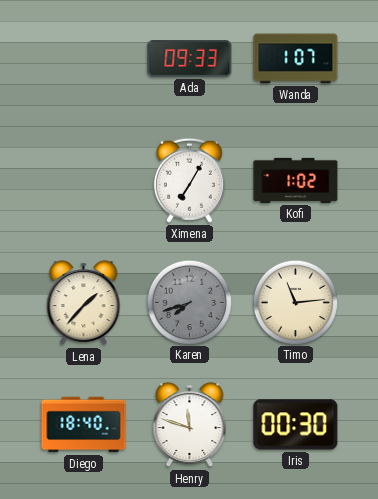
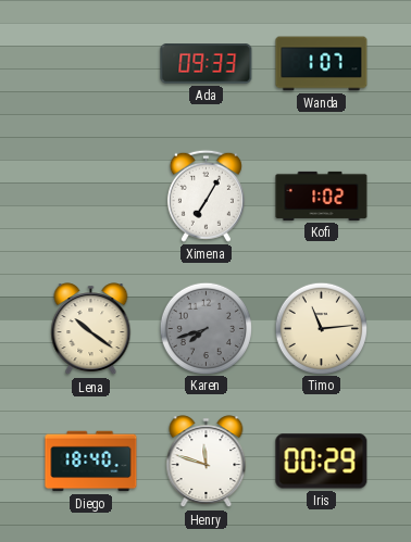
Lena: 1:37 -> 10:21 (91, 329)
Iris: 00:30 -> 00:29 (322, 462)
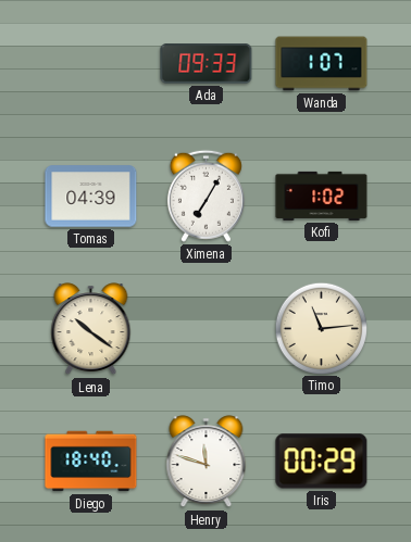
Tomas: none -> 04:39 (91, 197)
Karen: 7:42 -> none (205, 328)
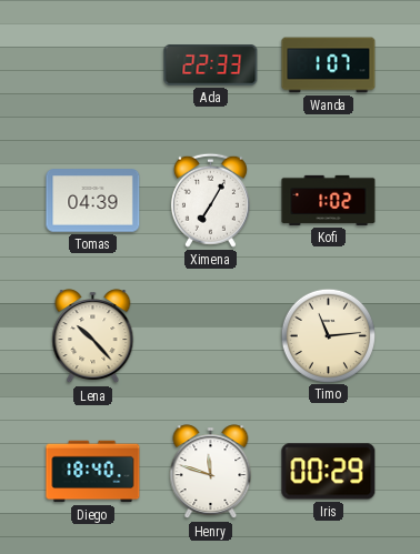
Ada: 09:33 -> 22:33 (211, 66)
Lena: 10:21 -> 10:23 (93, 336)
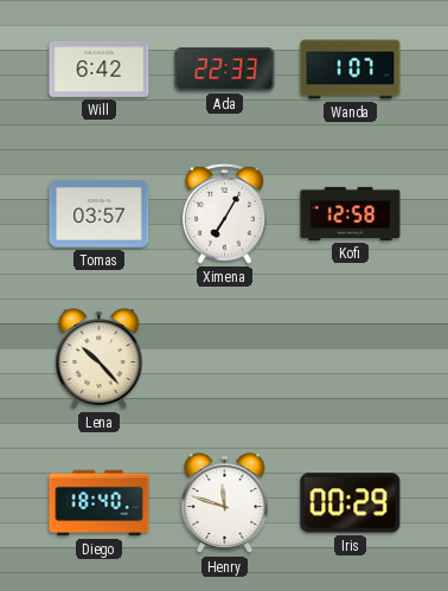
Will: none -> 6:42 (100, 69)
Tomas: 04:39 -> 03:57 (100, 214)
Kofi: 1:02 -> 12:58 (351, 213)
Timo: 11:14 -> none (328, 335)
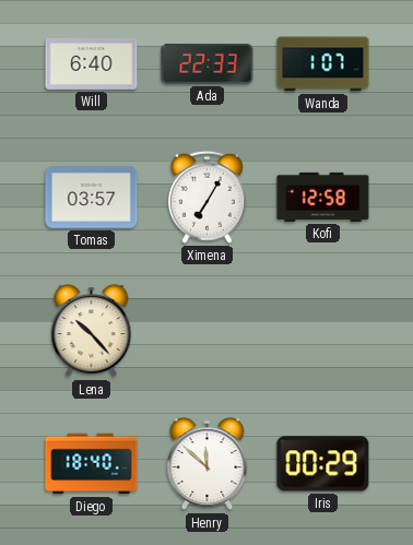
Will: 6:42 -> 6:40 (92, 63)
Henry: 11:48 -> 11:52 (208, 464)
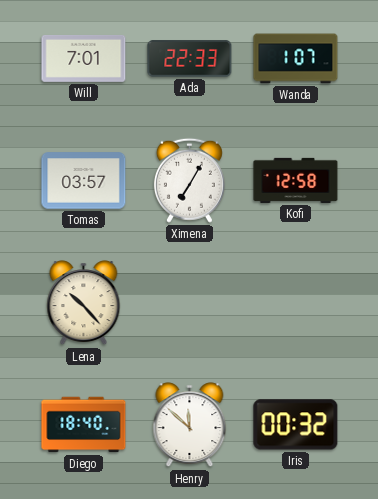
Will: 6:40 -> 7:01 (84, 58)
Iris: 00:29 -> 00:32 (296, 425)
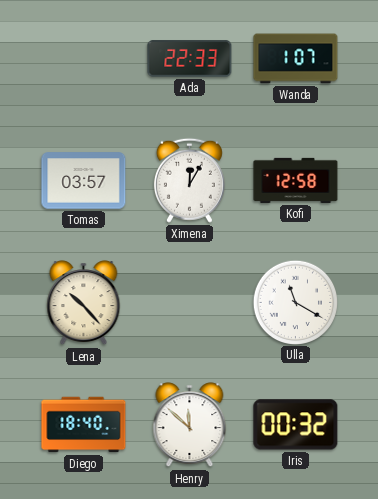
Will: 7:01 -> none (84, 58)
Ximena: 7:05 -> 12:05 (189, 180)
Ulla: none -> 11:20 (295, 302)
